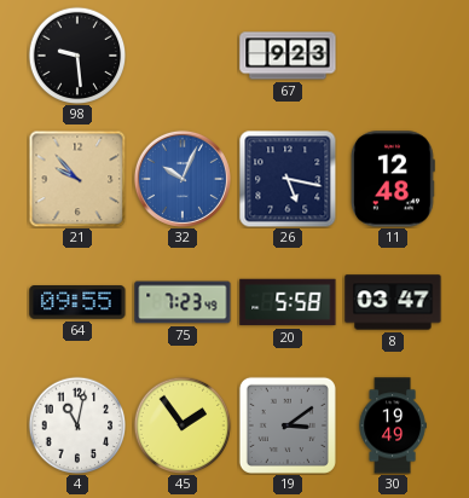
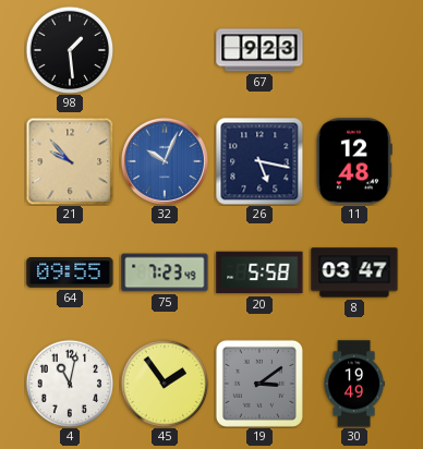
98: 9:29 -> 1:29 (70, 50)
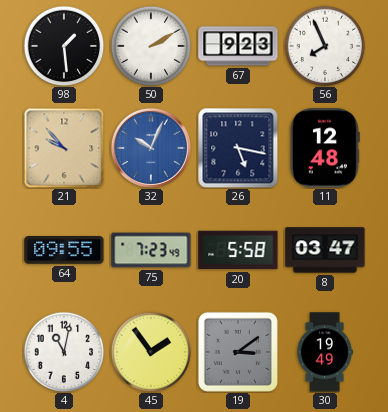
50: none -> 2:10 (151, 46)
56: none -> 7:56 (325, 46)
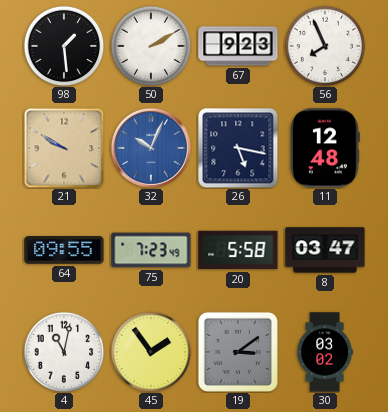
21: 9:53 -> 9:50 (64, 148)
30: 19:49 -> 03:02 (325, 352)
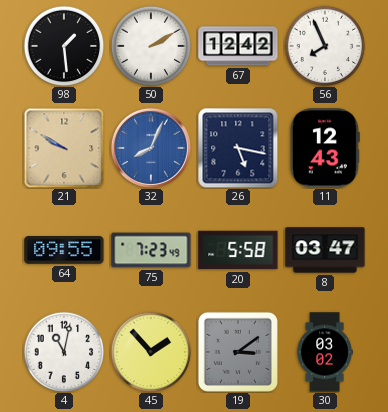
67: 9:23 -> 12:42 (238, 46)
32: 10:04 -> 8:04 (151, 148)
11: 12:48 -> 12:43 (325, 148)
45: 1:54 -> 1:53 (151, 352)
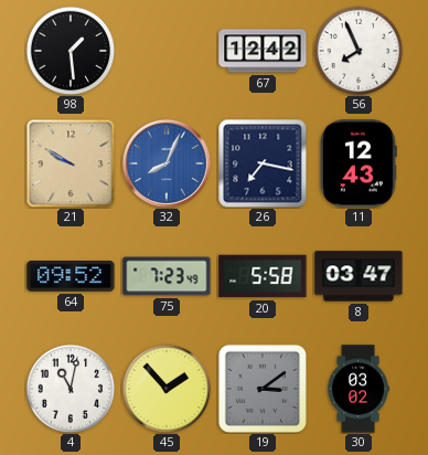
50: 2:10 -> none (151, 46)
26: 5:17 -> 7:17 (263, 163)
64: 09:55 -> 09:52 (71, 276)
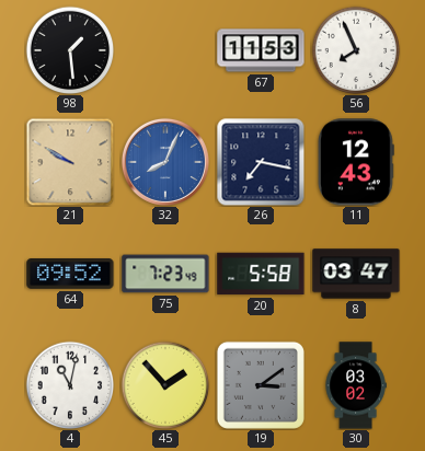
67: 12:42 -> 11:53 (261, 50)
